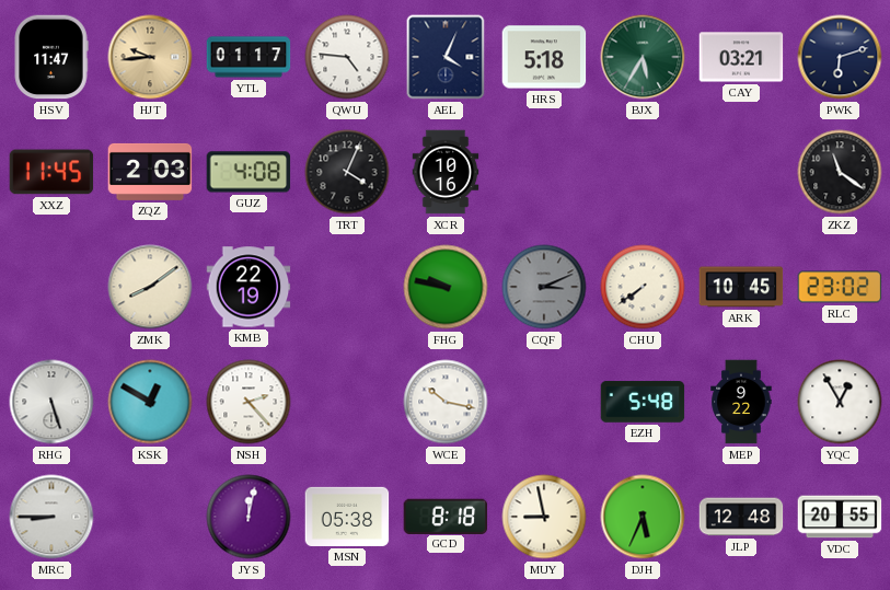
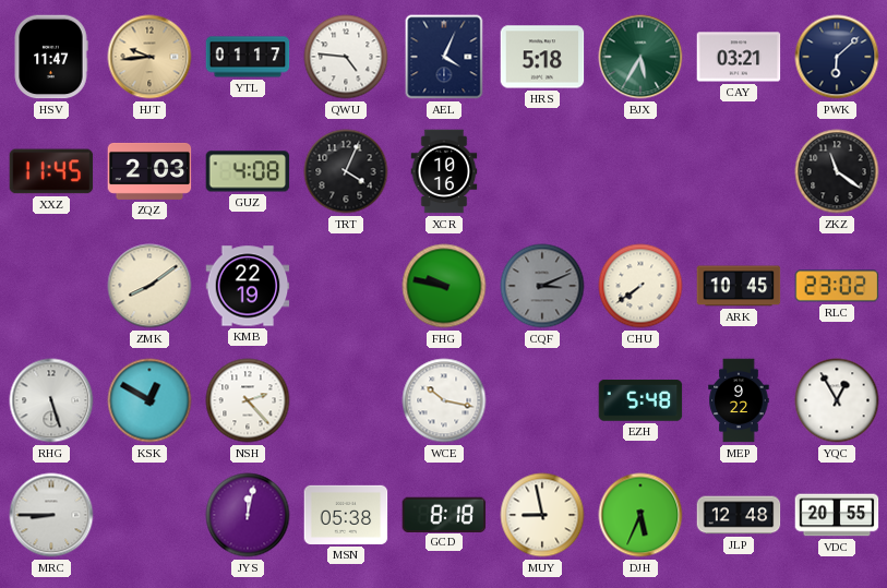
PWK: 6:12 -> 6:08 (837, 57)
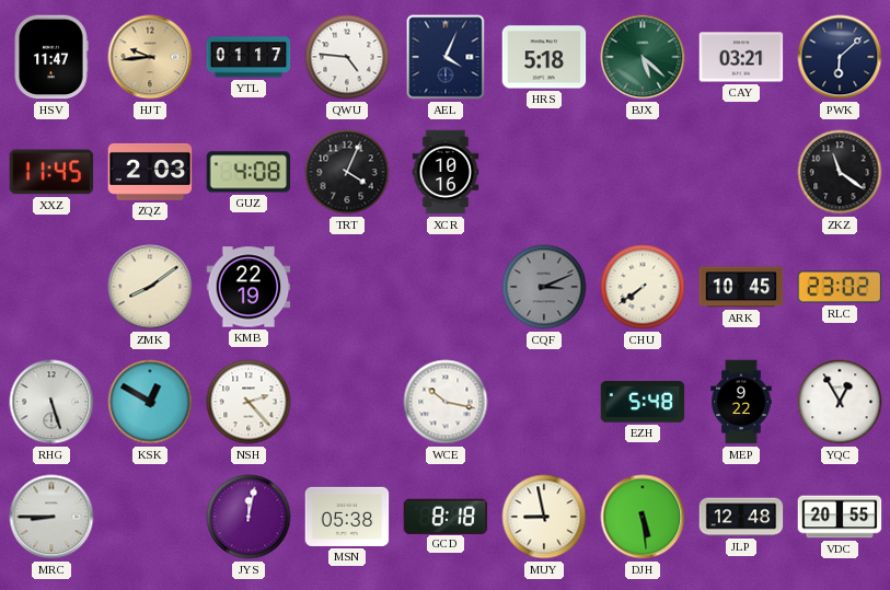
BJX: 5:35 -> 5:22 (643, 57)
FHG: 9:47 -> none (444, 286)
DJH: 5:34 -> 5:29 (643, 517)
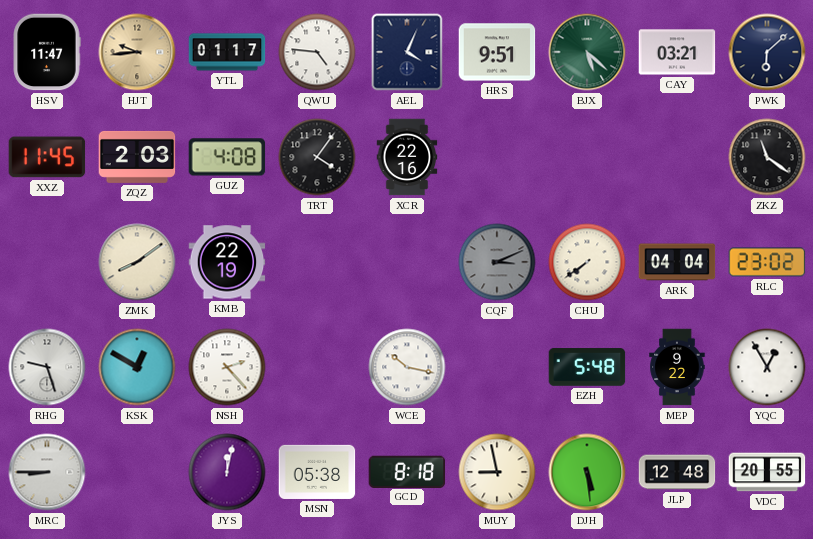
HRS: 5:18 -> 9:51 (497, 52)
TRT: 4:04 -> 4:06 (317, 157)
XCR: 10:16 -> 22:16 (407, 157)
ARK: 10:45 -> 04:04 (677, 262)
RHG: 5:27 -> 9:27 (47, 367)
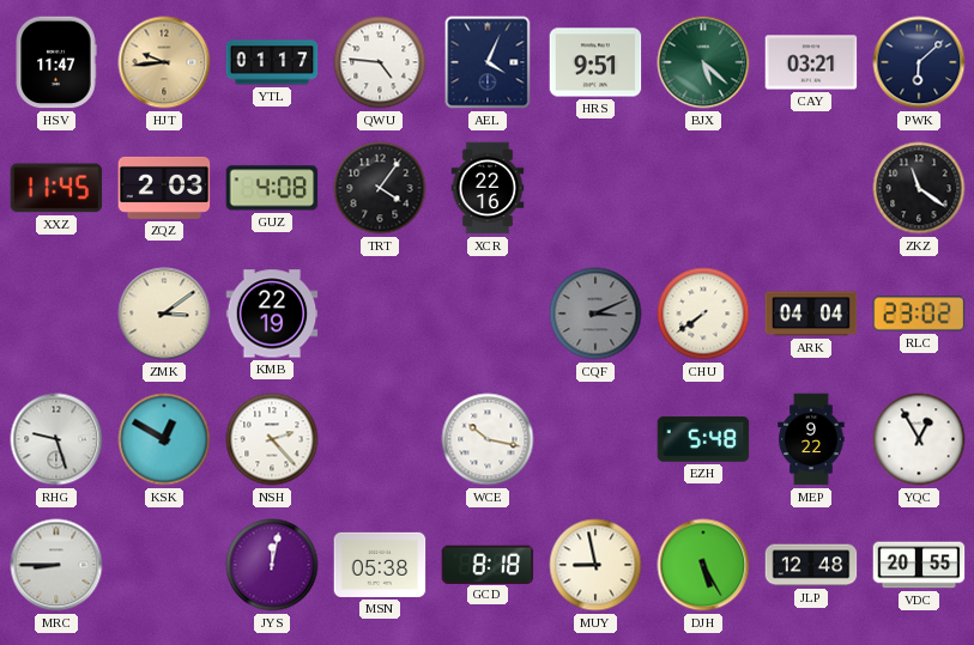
ZMK: 8:09 -> 3:09 (164, 314)
DJH: 5:29 -> 5:25 (703, 565)
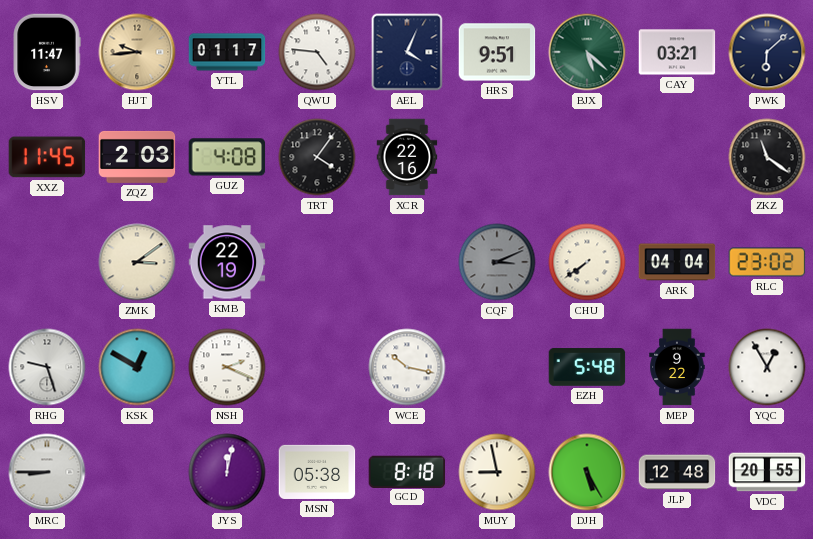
NSH: 2:23 -> 2:19 (227, 367)
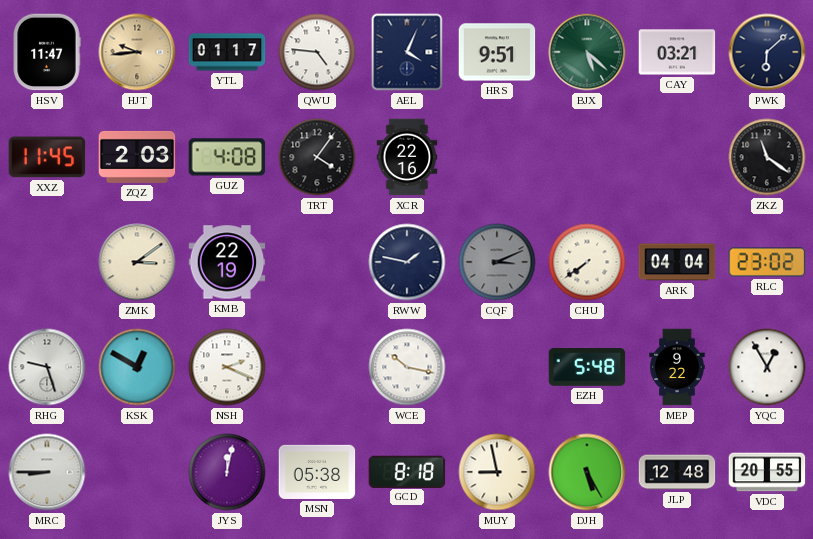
RWW: none -> 1:47 (407, 262)
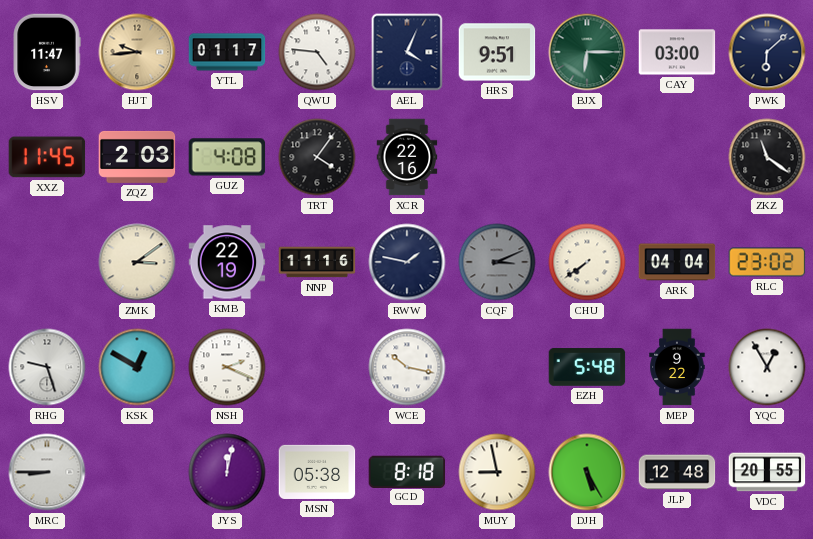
BJX: 5:22 -> 6:15 (587, 52)
CAY: 03:21 -> 03:00 (677, 52)
NNP: none -> 11:16 (317, 262)
